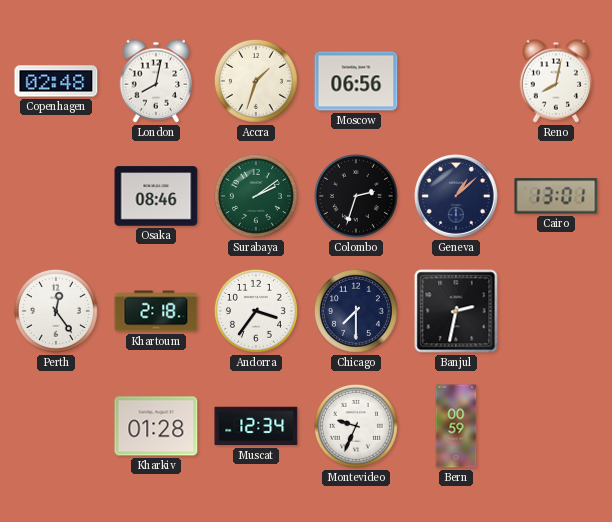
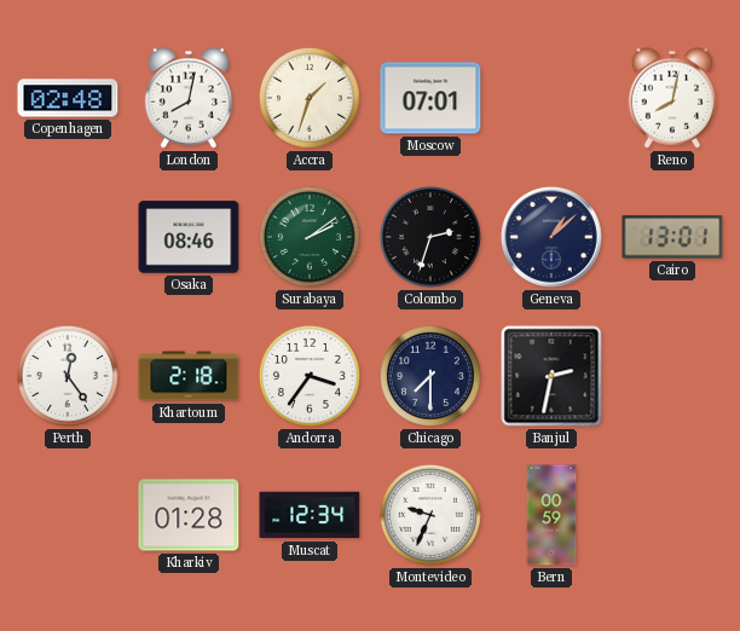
Moscow: 06:56 -> 07:01 (430, 98)
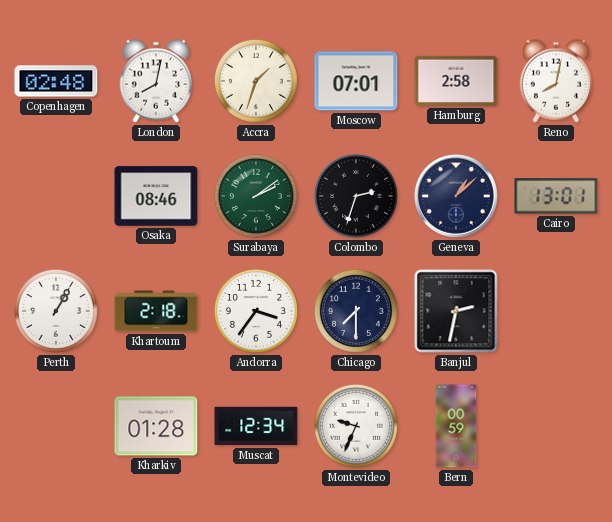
Hamburg: none -> 2:58 (456, 81)
Perth: 12:24 -> 1:05 (56, 311)
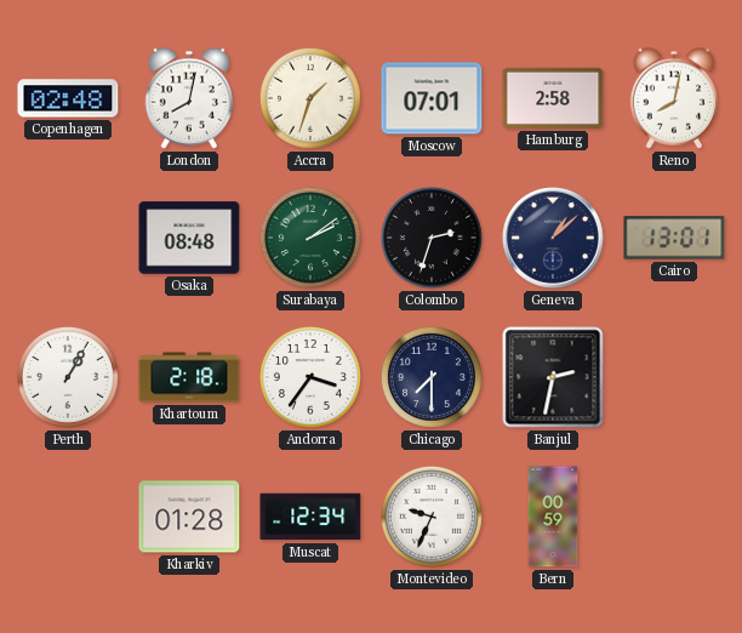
Osaka: 08:46 -> 08:48 (189, 238)
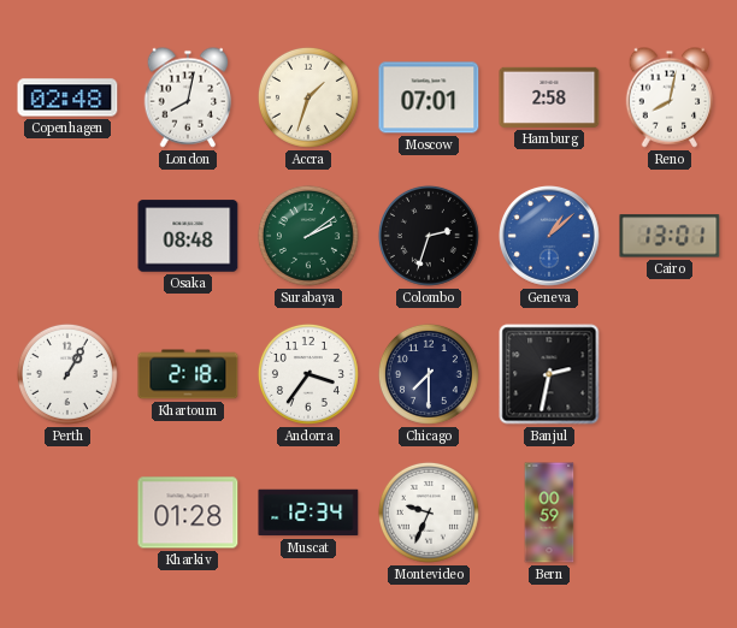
Geneva dial: navy -> blue (550, 237)
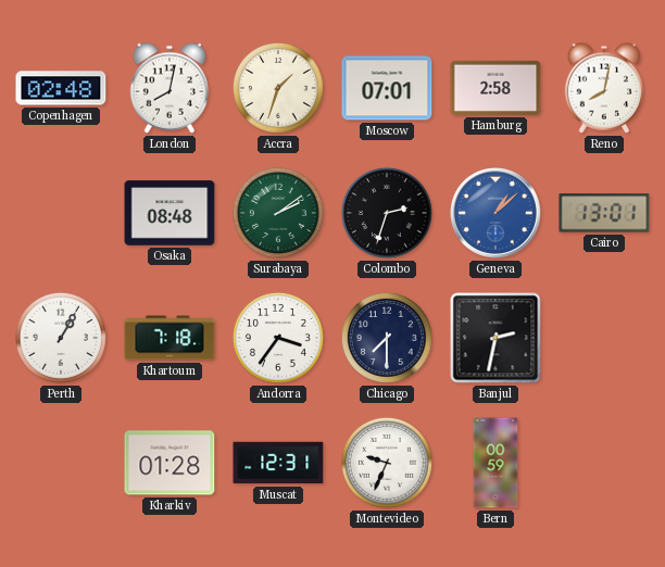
Khartoum: 2:18 -> 7:18 (170, 338)
Muscat: 12:34 -> 12:31 (278, 463)
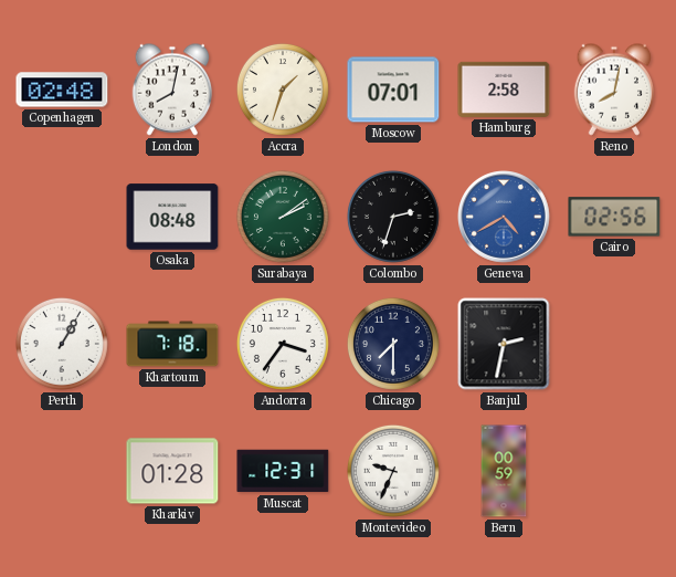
Geneva: 1:08 -> 4:40 (505, 218)
Cairo: 13:01 -> 02:56 (614, 217)
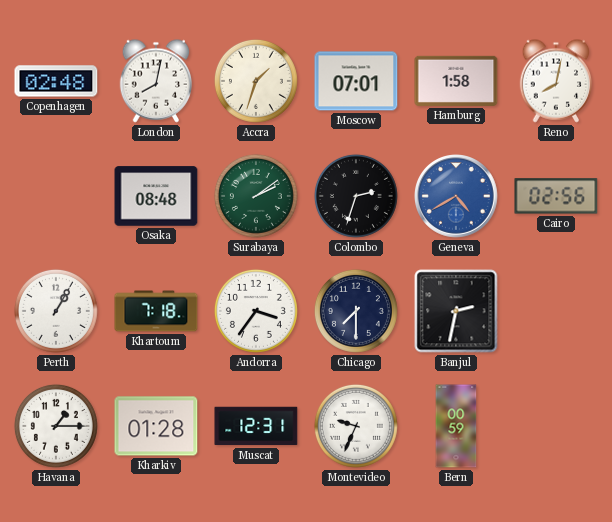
Hamburg: 2:58 -> 1:58 (456, 81)
Havana: none -> 1:15 (56, 426)
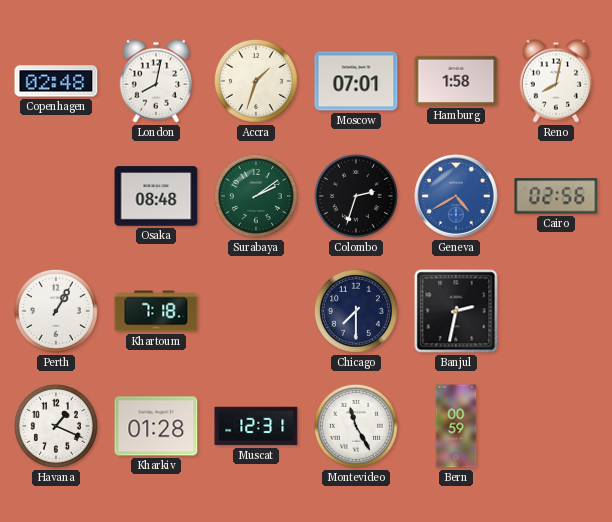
Andorra: 3:36 -> none (256, 311)
Havana: 1:15 -> 1:19 (56, 426)
Montevideo: 9:34 -> 11:25 (356, 426)
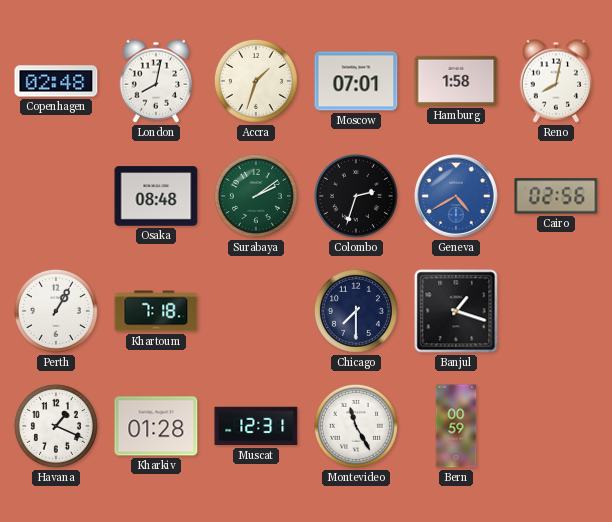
Banjul: 2:32 -> 1:18 (456, 311)
